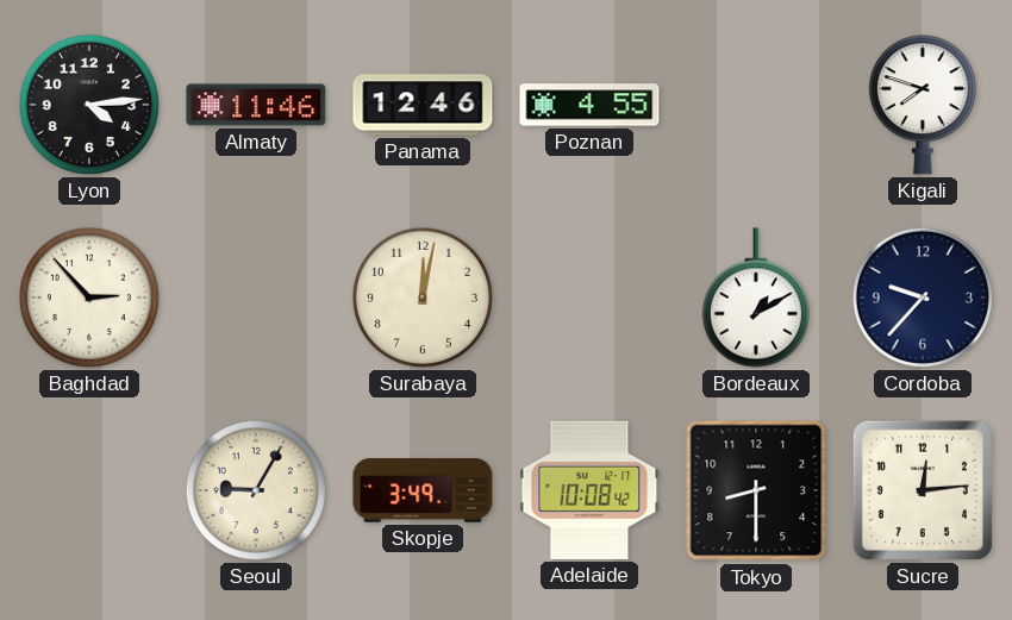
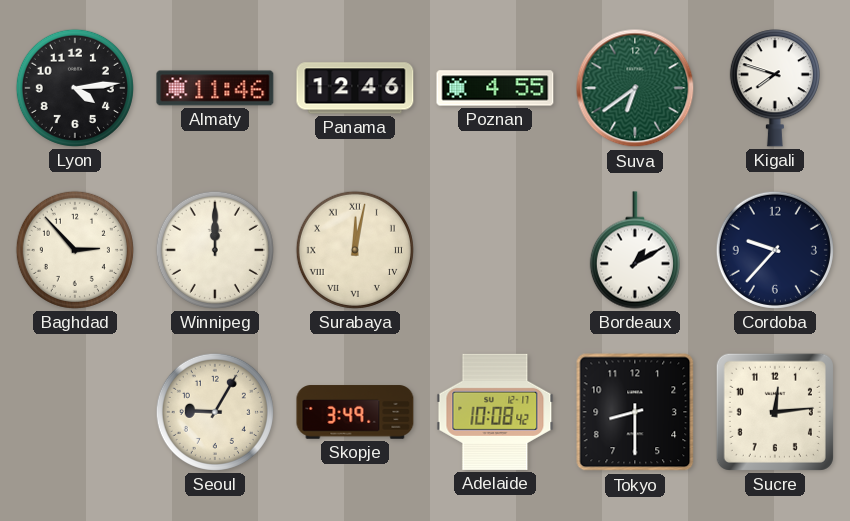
Suva: none -> 6:39 (635, 88)
Winnipeg: none -> 12:00 (215, 250)
Surabaya numerals: Arabic -> Roman (355, 250)
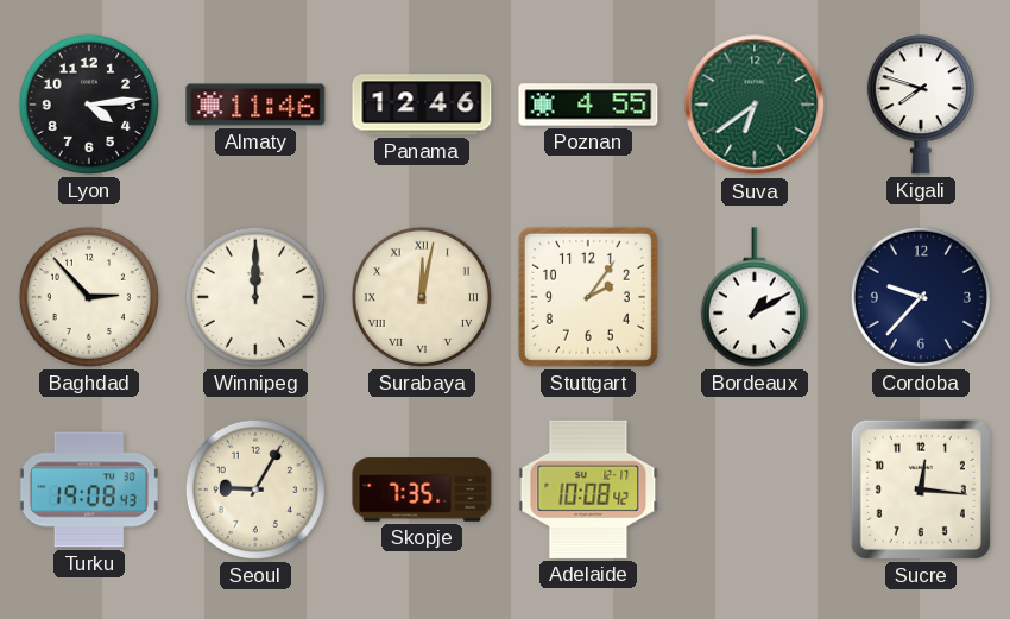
Stuttgart: none -> 2:06 (588, 297)
Turku: none -> 19:08 (89, 489)
Skopje: 3:49 -> 7:35 (422, 489)
Tokyo: 8:30 -> none (635, 412)
Sucre: 12:14 -> 12:16 (921, 489)
